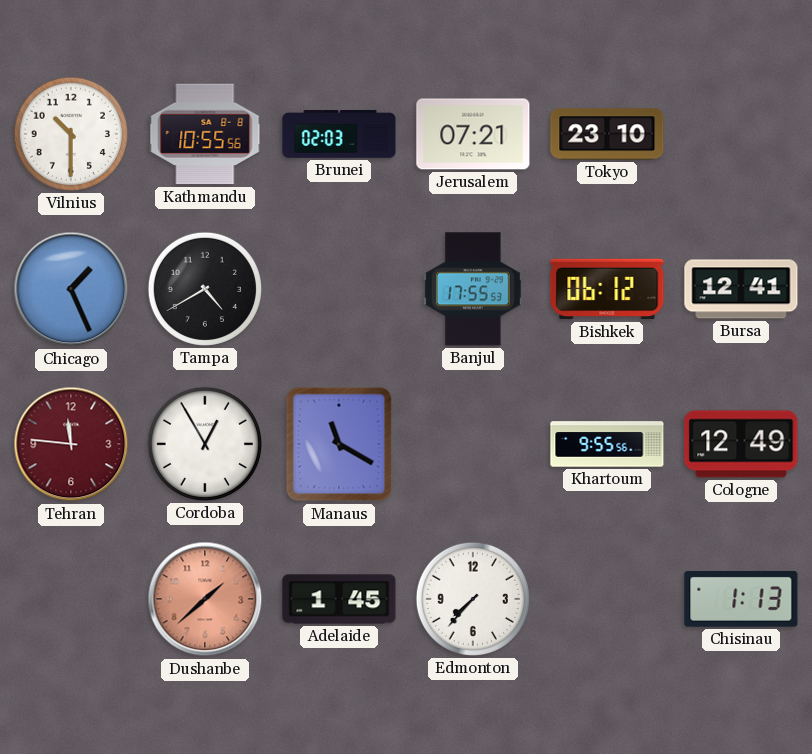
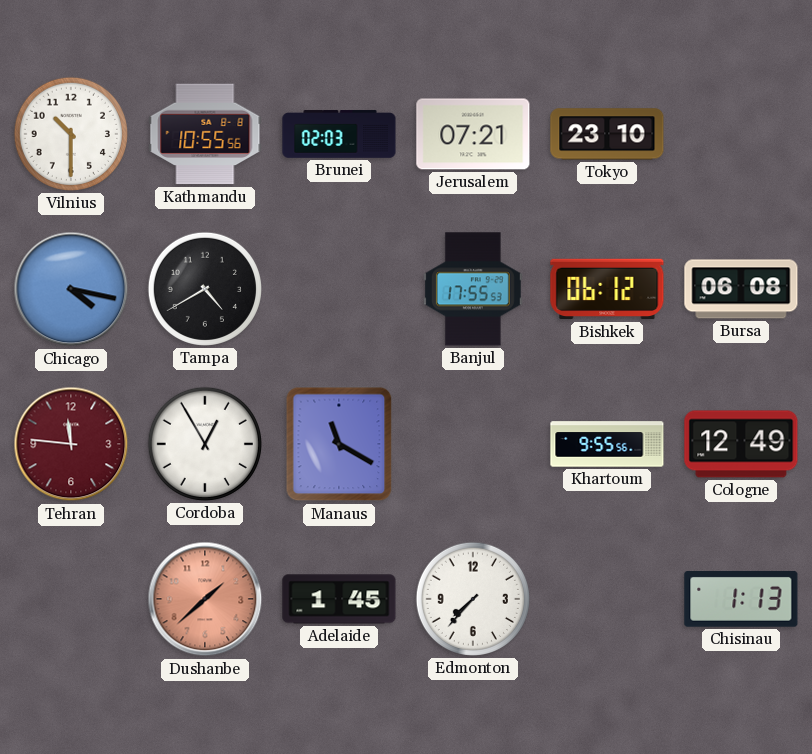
Chicago: 1:26 -> 4:17 (71, 289)
Bursa: 12:41 -> 06:08 (741, 289)
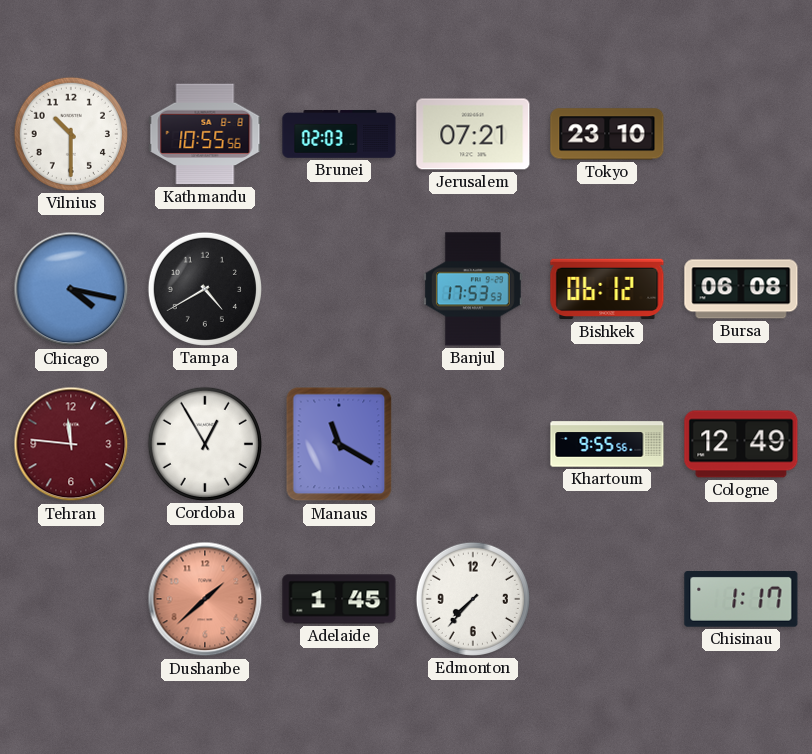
Banjul: 17:55 -> 17:53 (473, 289)
Chisinau: 1:13 -> 1:17 (741, 600)
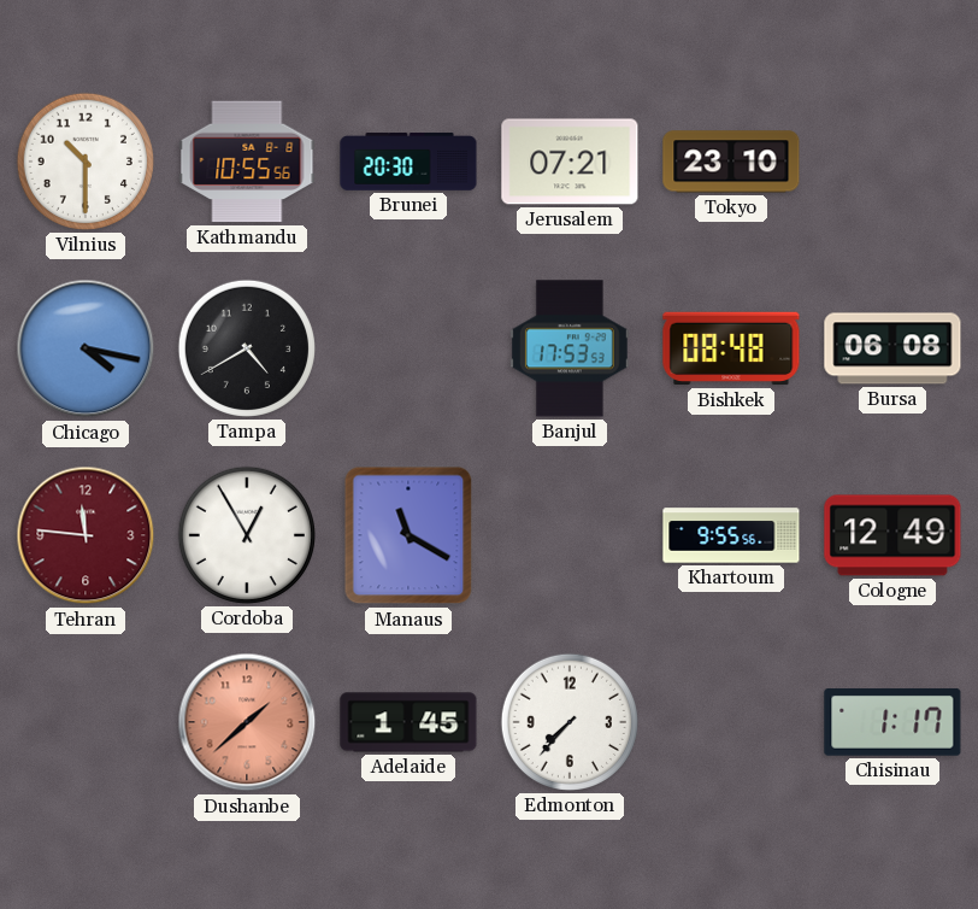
Brunei: 02:03 -> 20:30 (408, 162)
Bishkek: 06:12 -> 08:48 (731, 348)
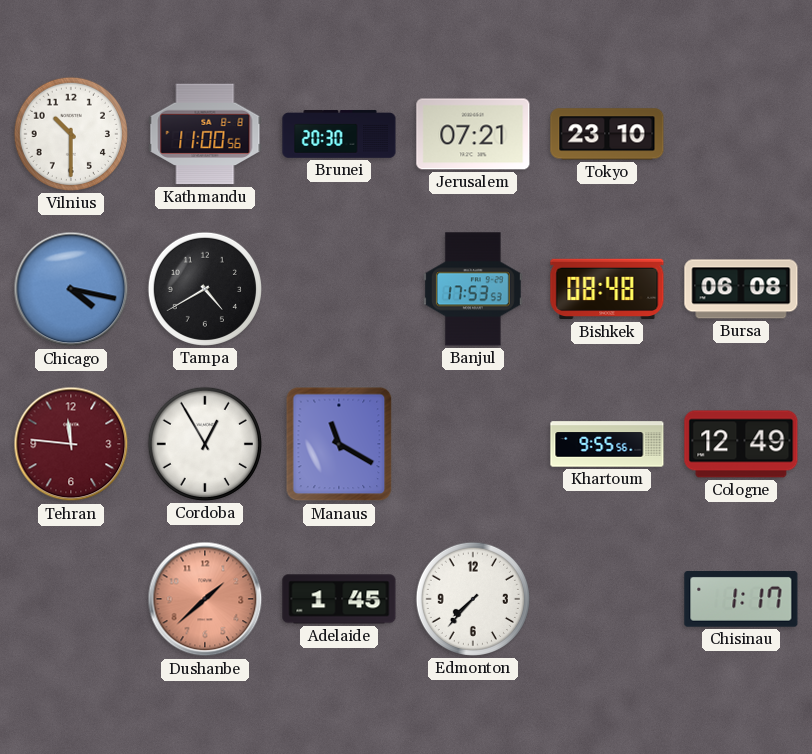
Kathmandu: 10:55 -> 11:00 (205, 134)
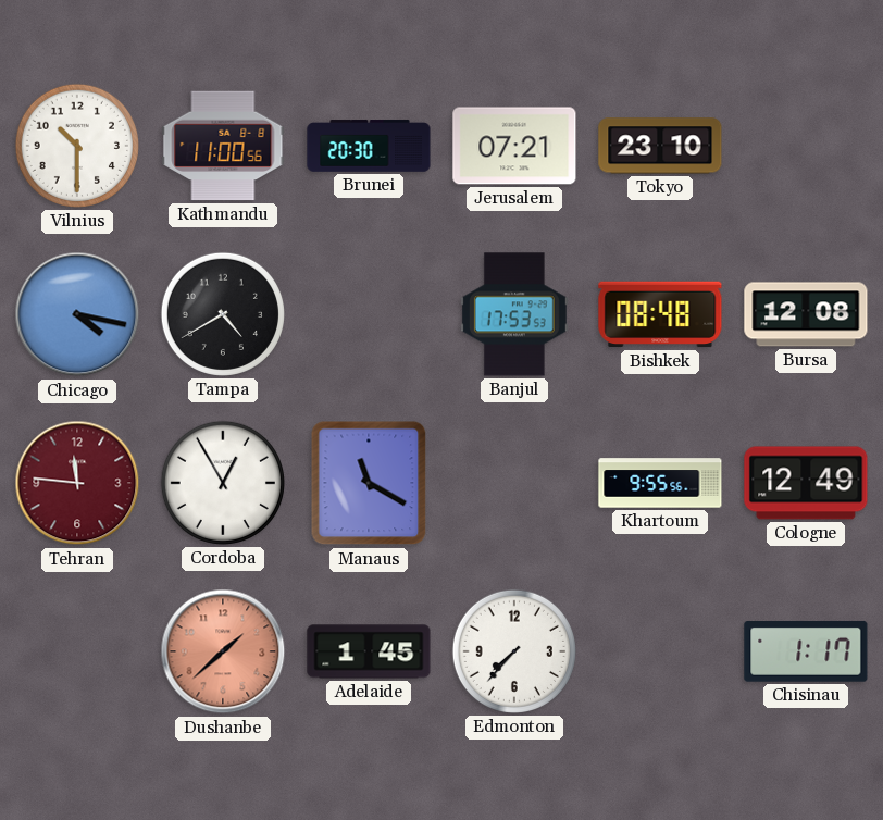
Bursa: 06:08 -> 12:08 (806, 314)
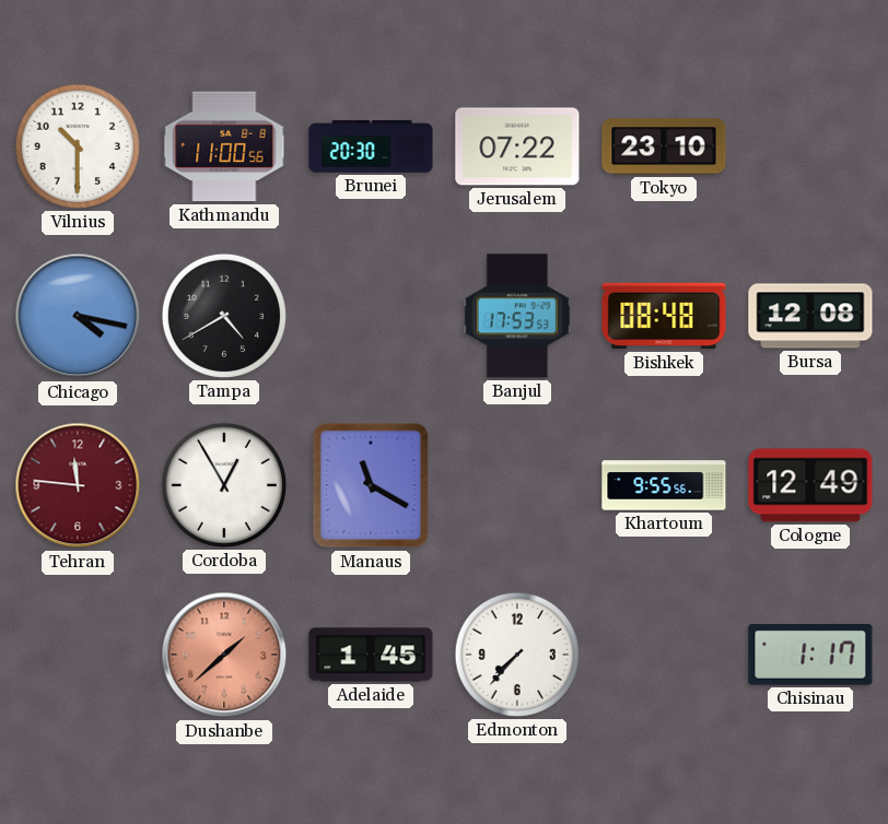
Jerusalem: 07:21 -> 07:22 (517, 146)
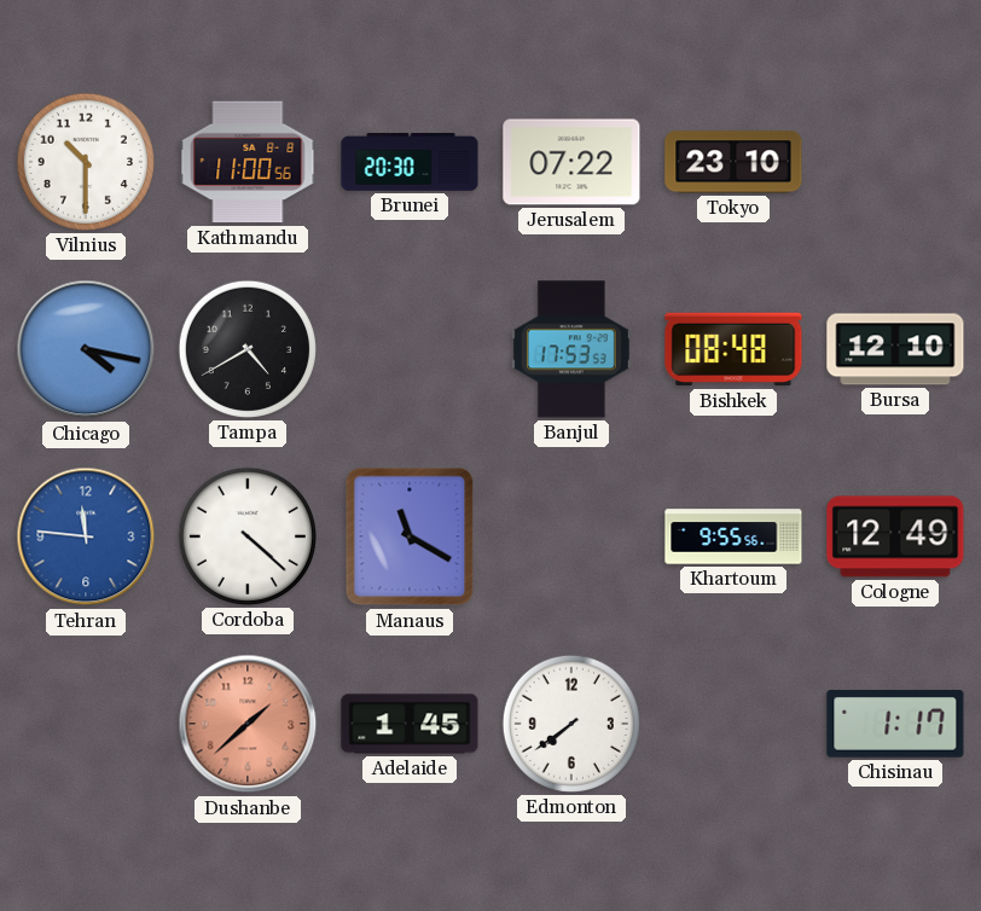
Bursa: 12:08 -> 12:10 (895, 349)
Tehran dial: burgundy -> blue (86, 536)
Cordoba: 12:55 -> 4:22 (248, 536)
Edmonton: 7:37 -> 7:39 (571, 724)
